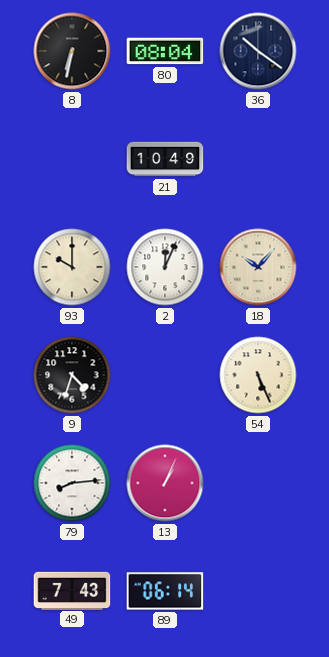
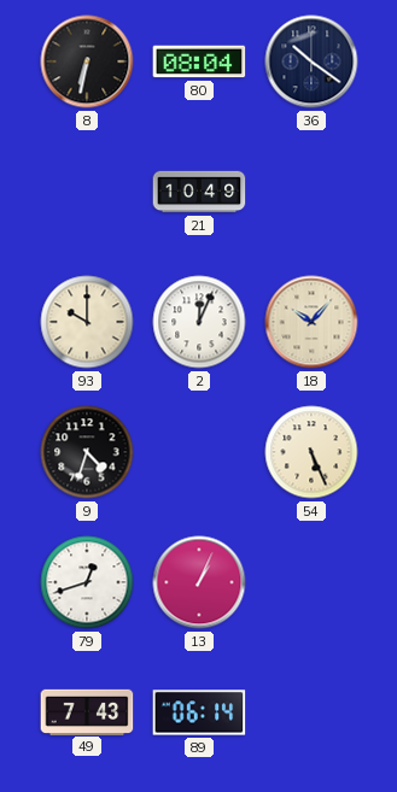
79: 8:14 -> 12:42 (87, 582)
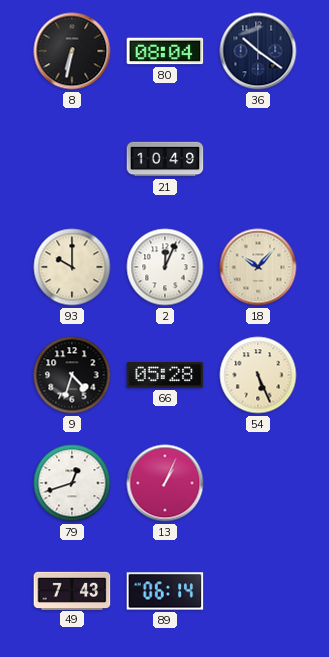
66: none -> 05:28 (165, 375)
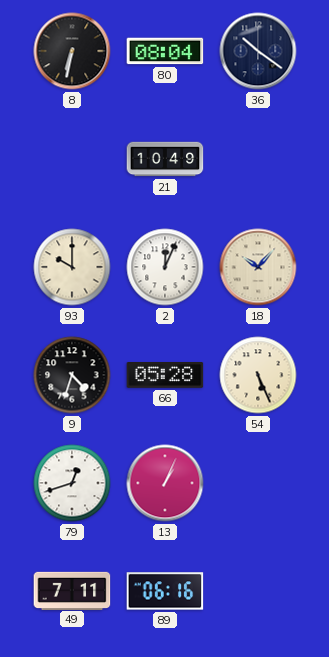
49: 7:43 -> 7:11 (72, 590)
89: 06:14 -> 06:16 (165, 591)
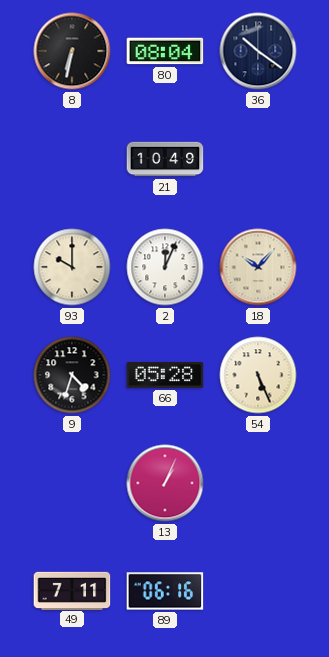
79: 12:42 -> none (72, 483)
